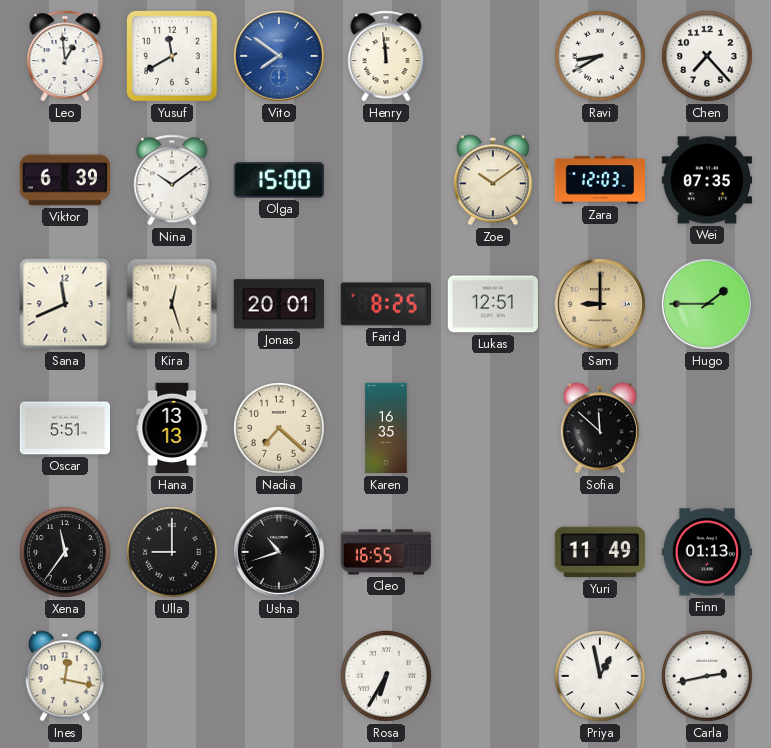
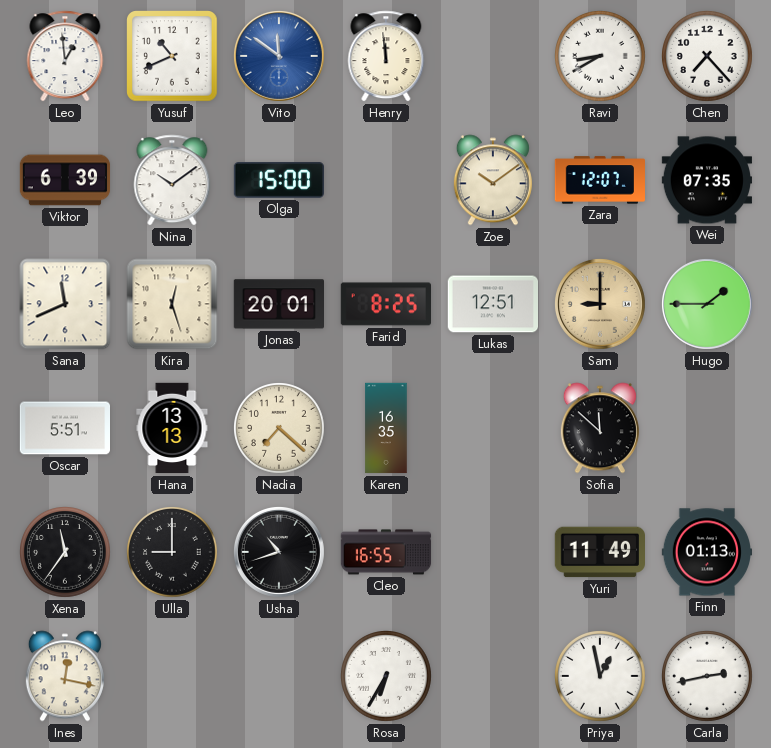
Yusuf: 11:40 -> 10:41 (172, 56)
Vito: 7:51 -> 11:51 (279, 56)
Zara: 12:03 -> 12:07 (599, 180)
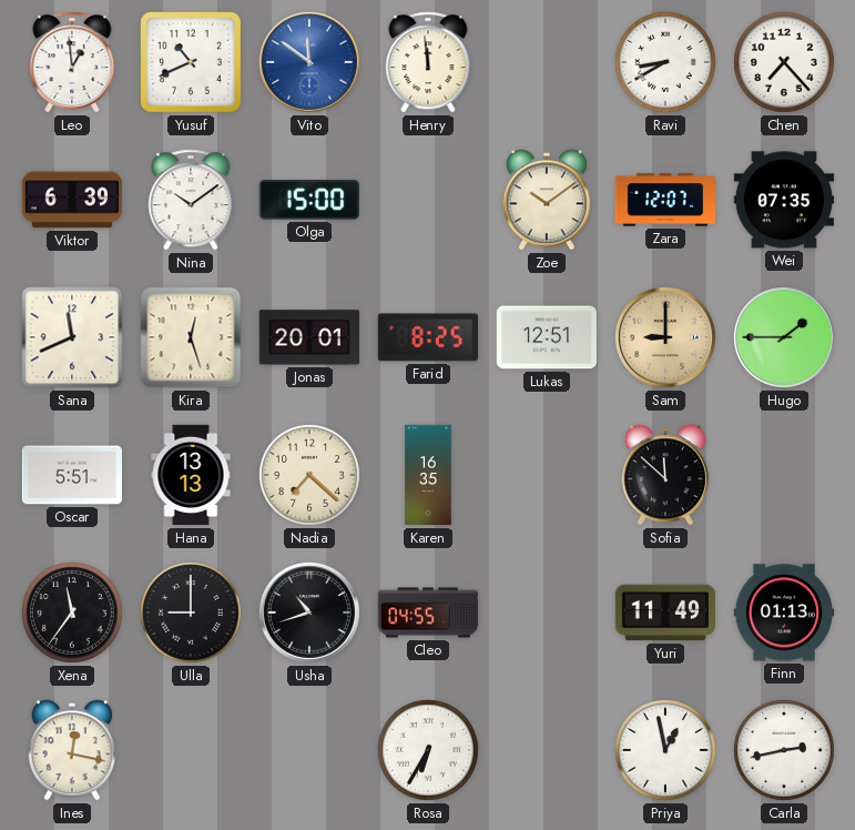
Cleo: 16:55 -> 04:55 (428, 613)
